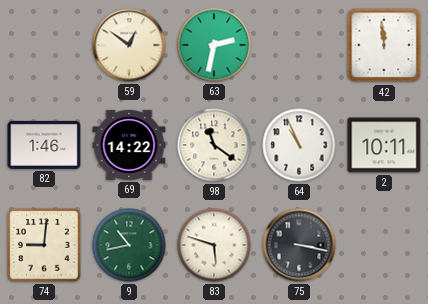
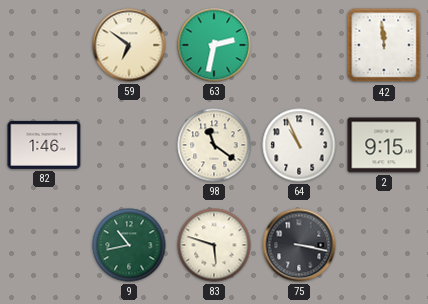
59: 12:51 -> 6:51 (129, 45)
69: 14:22 -> none (129, 145)
2: 10:11 -> 9:15 (384, 145)
74: 9:01 -> none (44, 245)
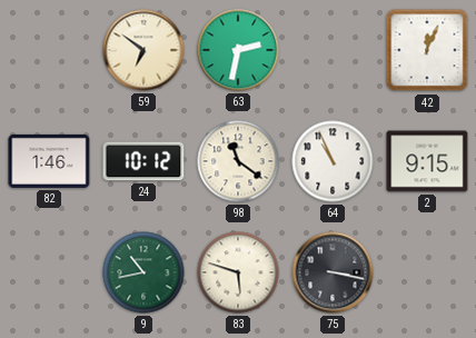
42: 11:59 -> 12:04 (427, 50)
24: none -> 10:12 (143, 161)
